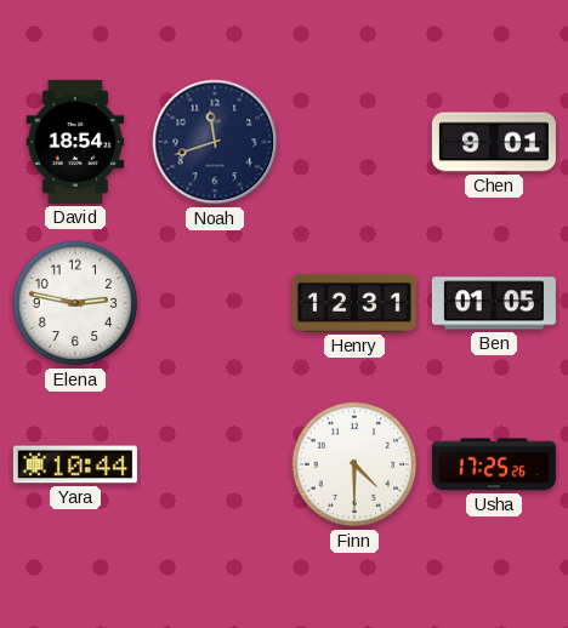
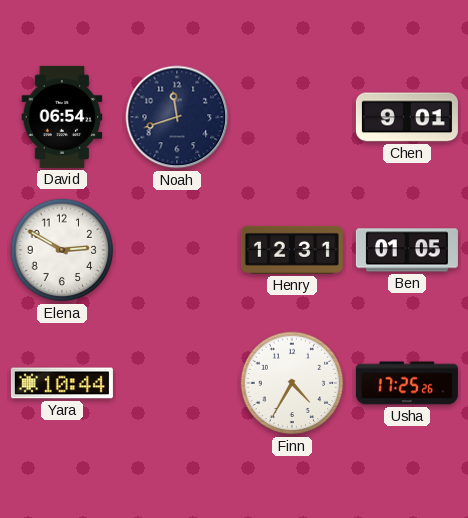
David: 18:54 -> 06:54 (62, 117)
Elena: 2:47 -> 2:50 (62, 250)
Finn: 4:30 -> 4:35 (292, 383)
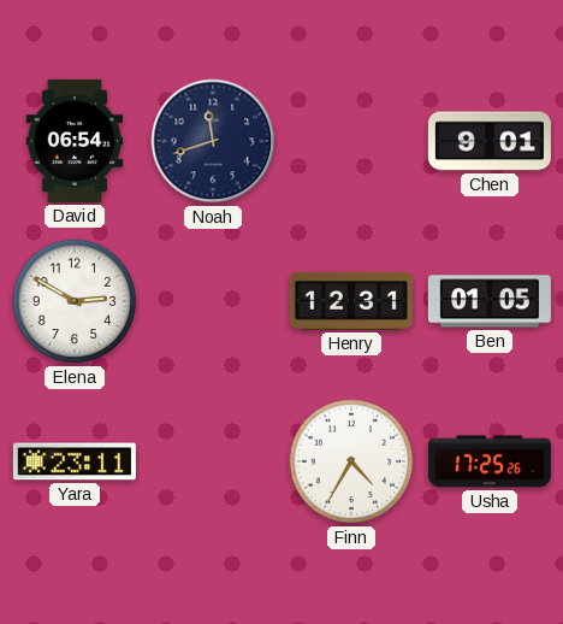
Yara: 10:44 -> 23:11 (75, 461)
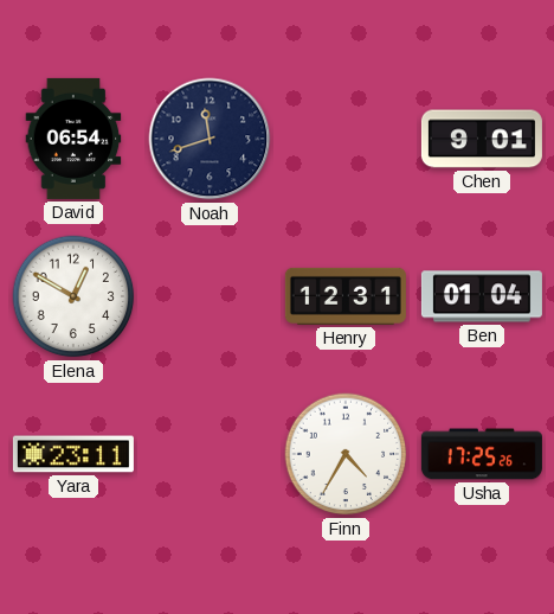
Elena: 2:50 -> 12:50 (73, 296)
Ben: 01:05 -> 01:04 (482, 296)
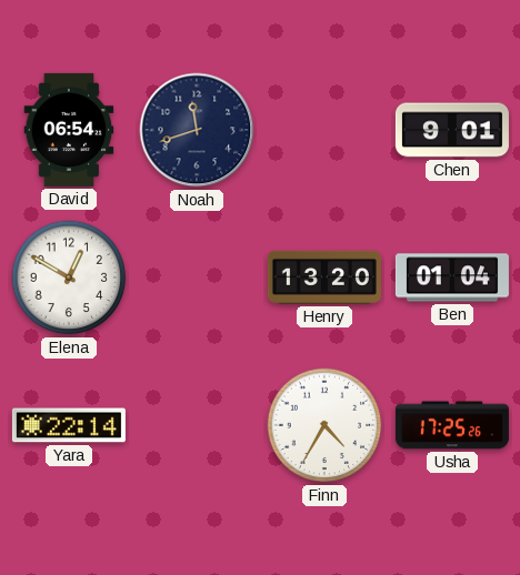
Henry: 12:31 -> 13:20 (324, 278)
Yara: 23:11 -> 22:14 (69, 425)
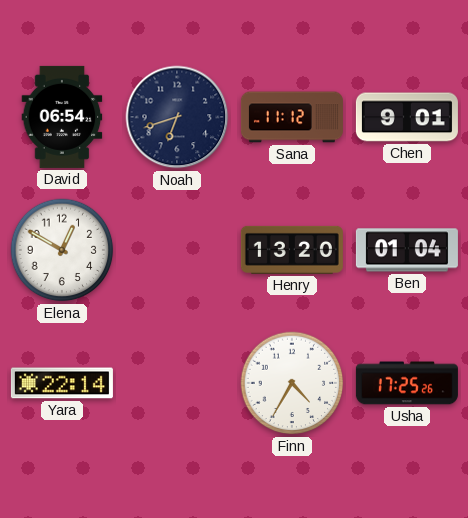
Noah: 11:42 -> 6:42 (177, 117)
Sana: none -> 11:12 (292, 117)
